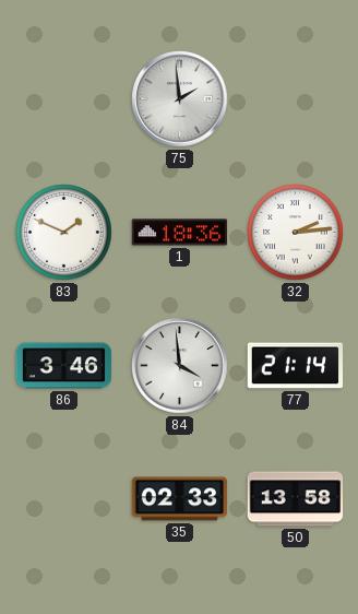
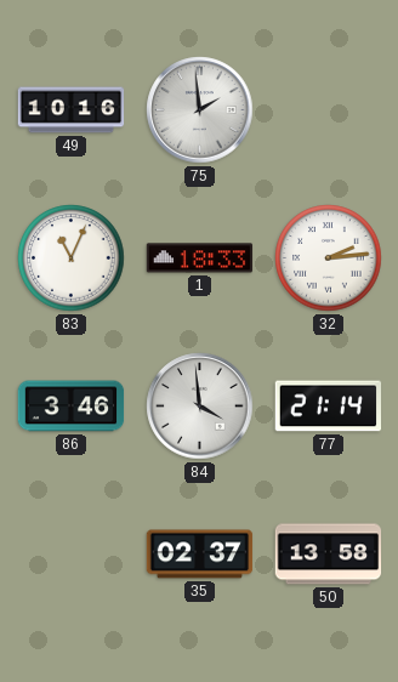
49: none -> 10:16 (72, 110)
83: 1:49 -> 11:04 (72, 258)
1: 18:36 -> 18:33 (200, 258)
35: 02:33 -> 02:37 (200, 555)
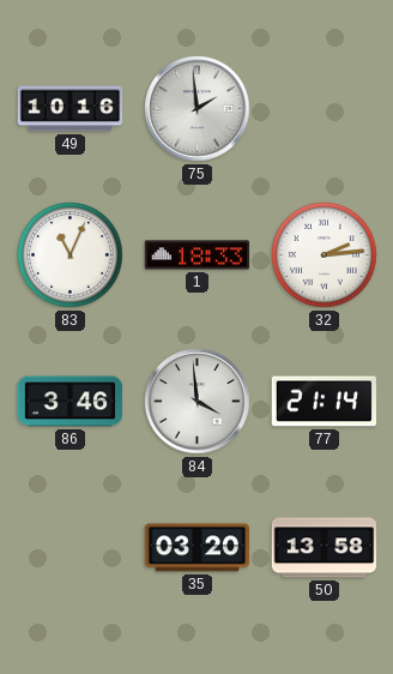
35: 02:37 -> 03:20 (198, 548)
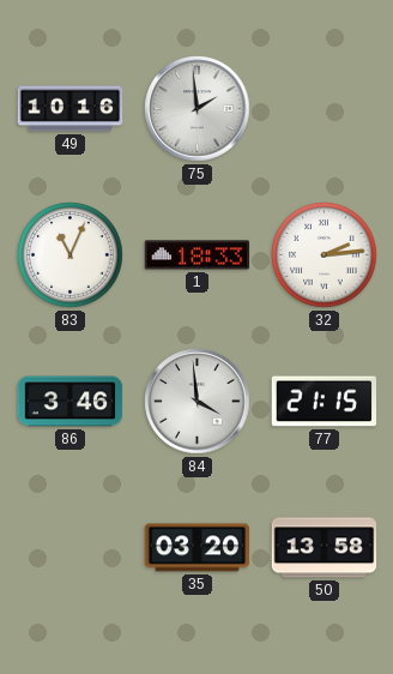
77: 21:14 -> 21:15 (325, 402)
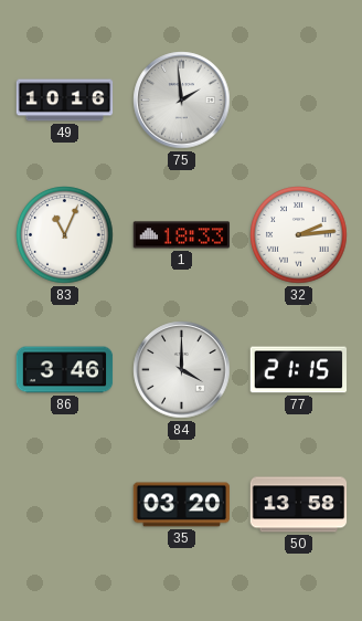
84: 3:59 -> 4:00 (182, 370)
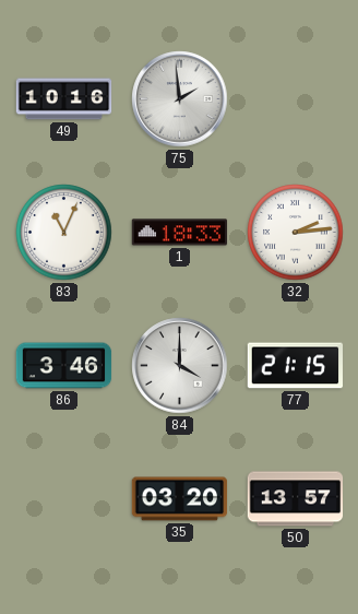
50: 13:58 -> 13:57 (296, 499)
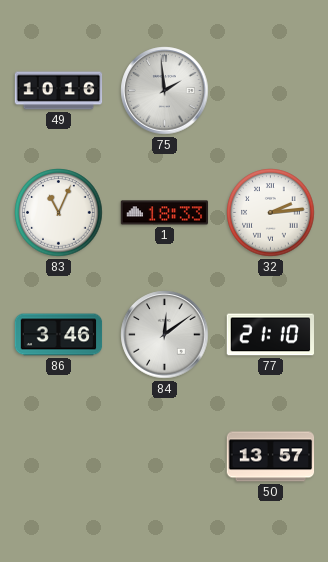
84: 4:00 -> 12:09 (165, 335)
77: 21:15 -> 21:10 (271, 335)
35: 03:20 -> none (180, 499)
